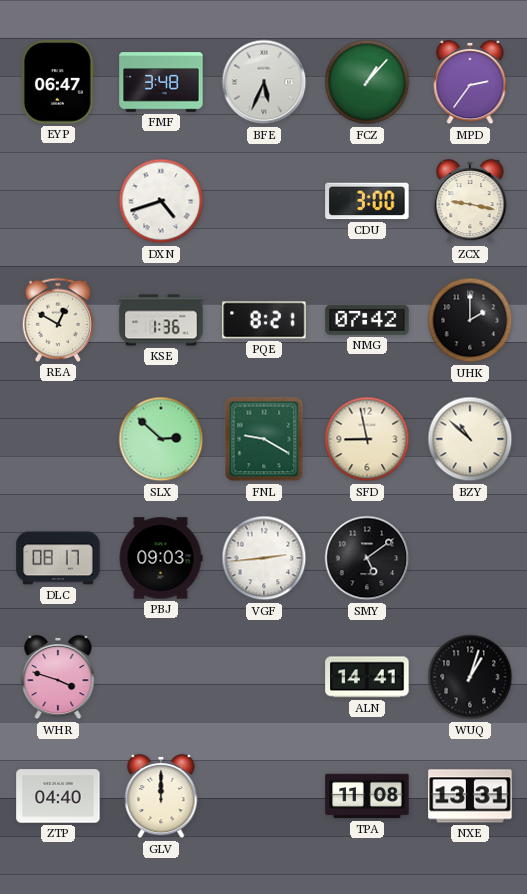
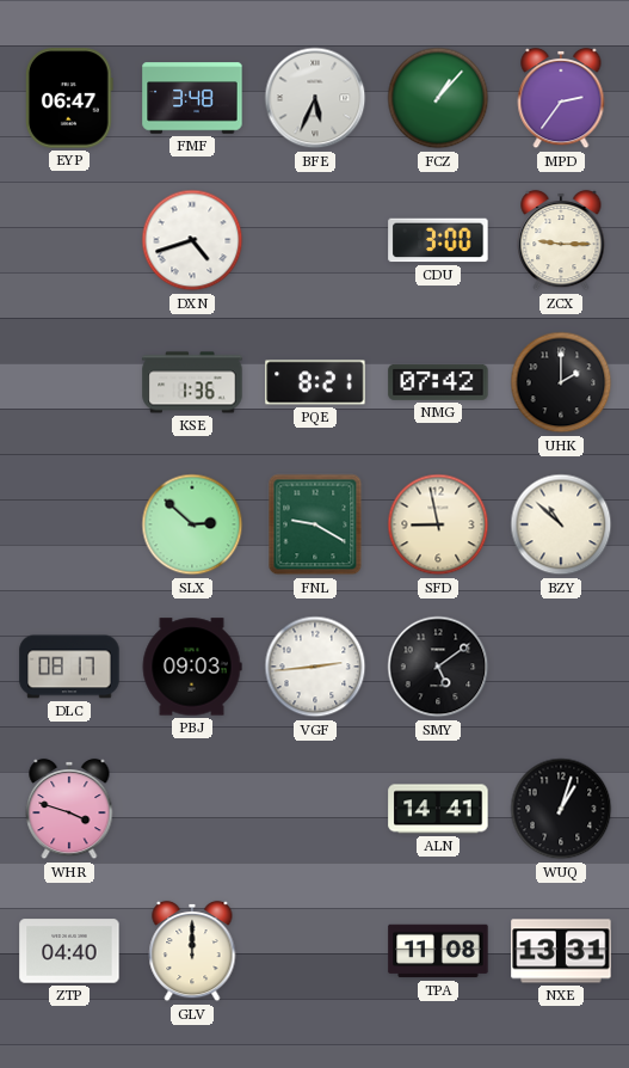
ZCX: 9:17 -> 9:15 (561, 240)
REA: 12:50 -> none (58, 320)
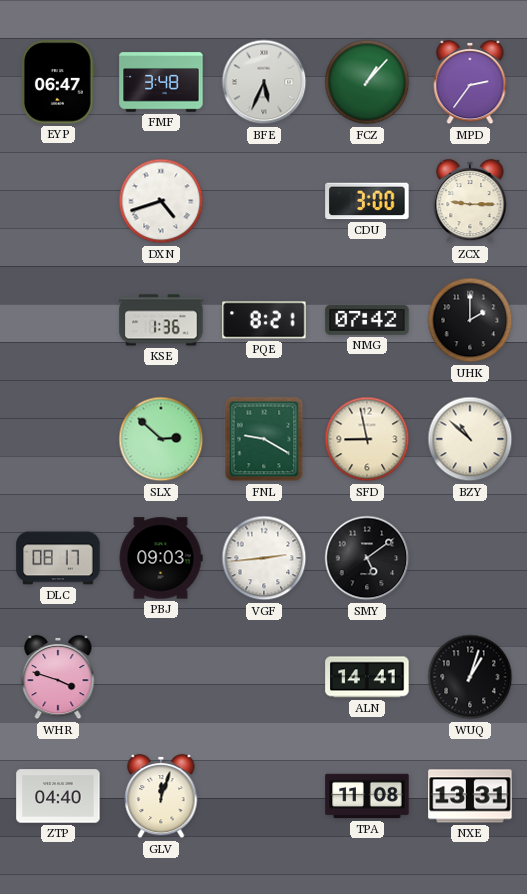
GLV: 12:00 -> 12:03 (161, 796)
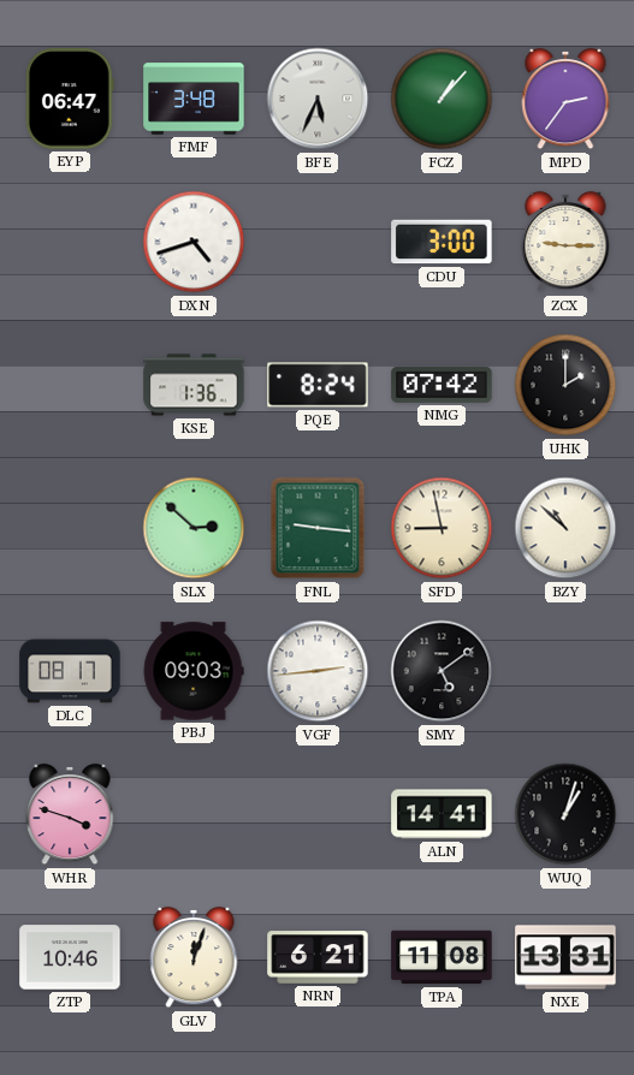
PQE: 8:21 -> 8:24 (318, 385)
FNL: 9:20 -> 9:16 (318, 528)
ZTP: 04:40 -> 10:46 (70, 957)
NRN: none -> 6:21 (318, 957)
